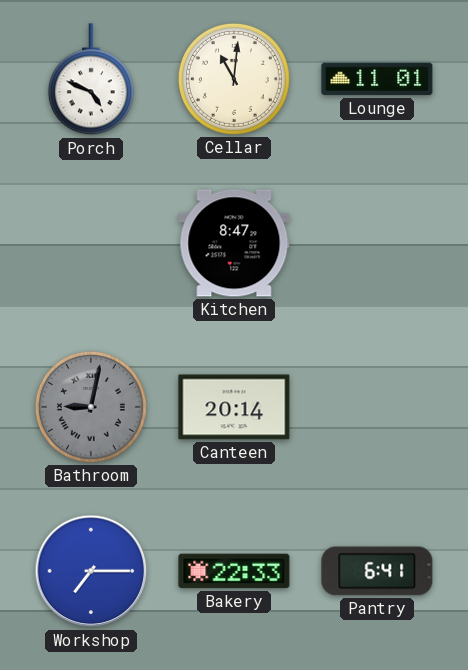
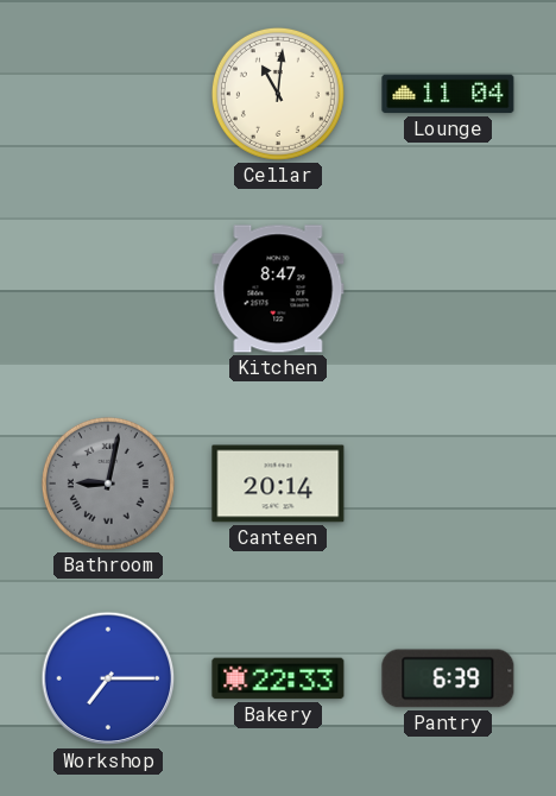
Porch: 4:49 -> none (91, 80)
Lounge: 11:01 -> 11:04 (448, 94)
Pantry: 6:41 -> 6:39 (448, 678)
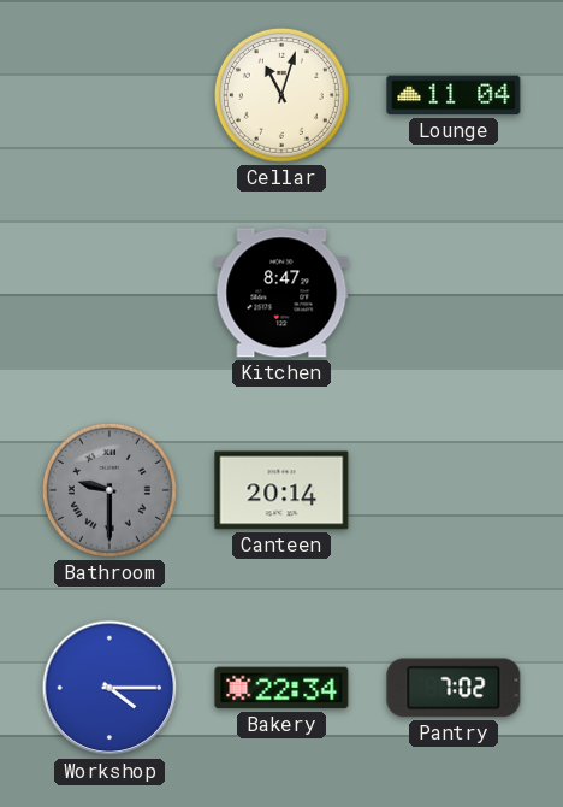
Cellar: 11:01 -> 11:03 (281, 95)
Bathroom: 9:02 -> 9:30 (109, 490)
Workshop: 7:15 -> 4:15 (109, 688)
Bakery: 22:33 -> 22:34 (281, 688)
Pantry: 6:39 -> 7:02 (454, 688)
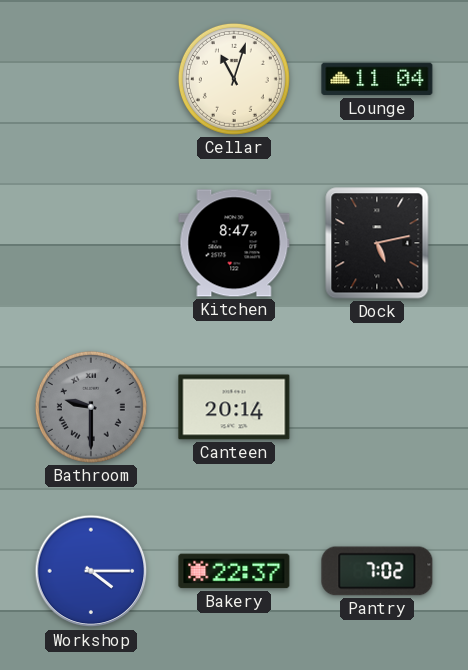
Dock: none -> 5:13 (377, 243)
Bakery: 22:34 -> 22:37 (234, 571)
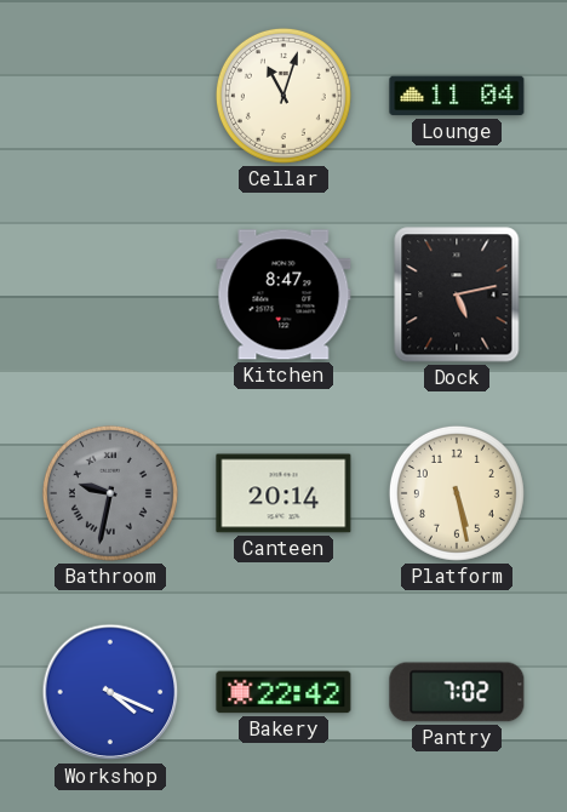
Bathroom: 9:30 -> 9:32 (110, 493)
Platform: none -> 5:28 (457, 493)
Workshop: 4:15 -> 4:19 (110, 692)
Bakery: 22:37 -> 22:42 (283, 692)
